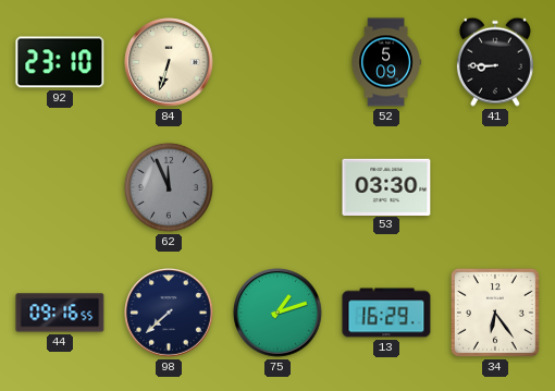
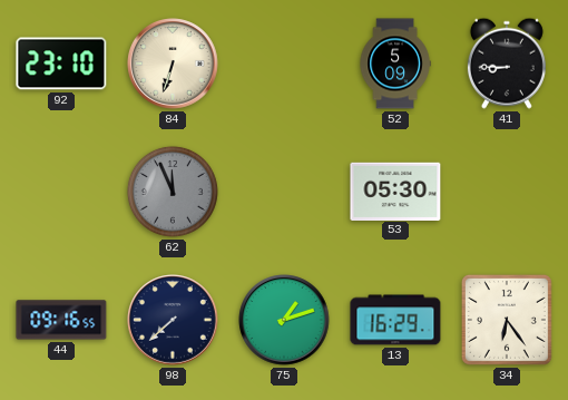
53: 03:30 -> 05:30 (395, 191)
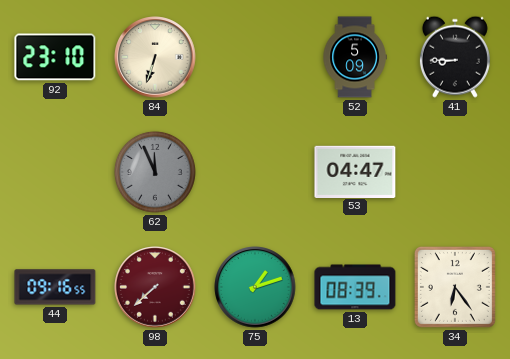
53: 05:30 -> 04:47 (355, 171)
98 dial: navy -> burgundy (155, 287)
13: 16:29 -> 08:39 (355, 287)
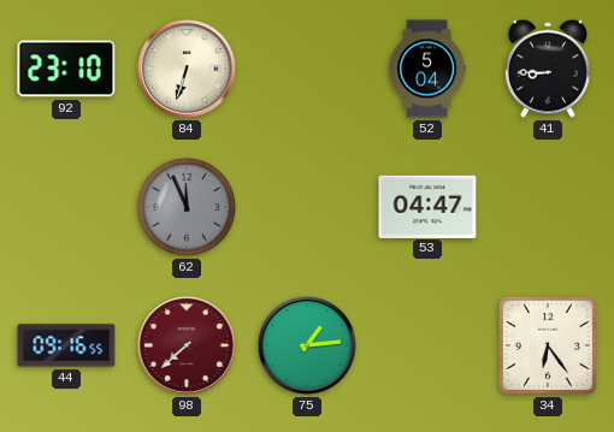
52: 5:09 -> 5:04 (427, 69)
75: 1:12 -> 1:14 (307, 345)
13: 08:39 -> none (355, 287)
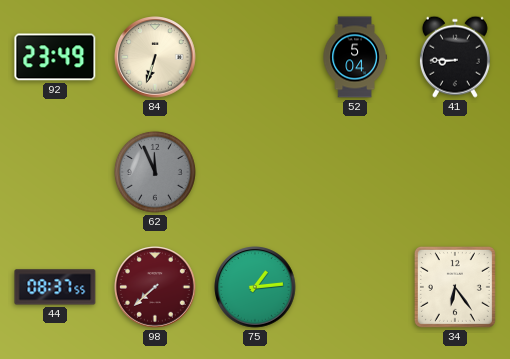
92: 23:10 -> 23:49 (55, 57)
53: 04:47 -> none (427, 206)
44: 09:16 -> 08:37 (55, 287)
